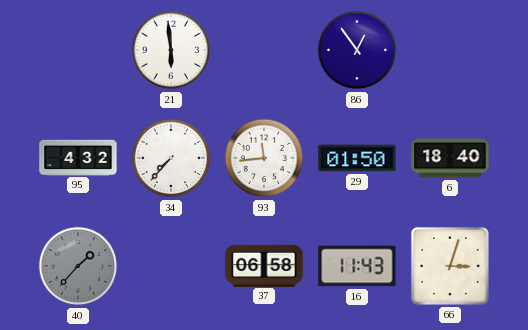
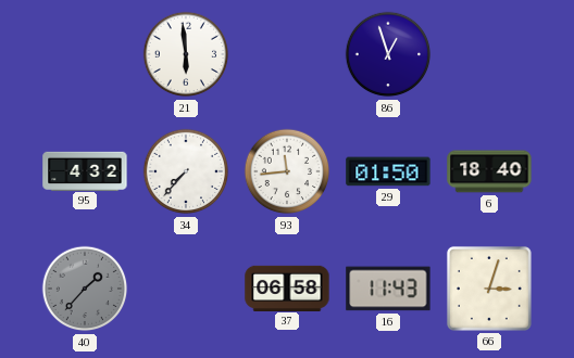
86: 12:54 -> 12:57 (388, 54)
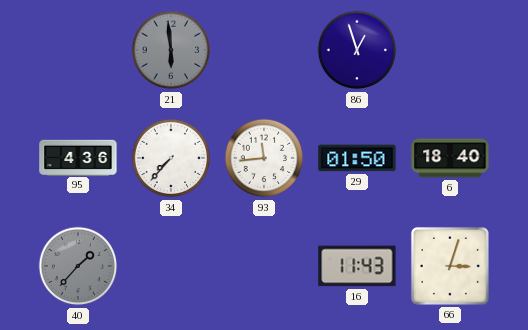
21 dial: white -> grey (171, 50)
95: 4:32 -> 4:36 (78, 157)
37: 06:58 -> none (287, 287)
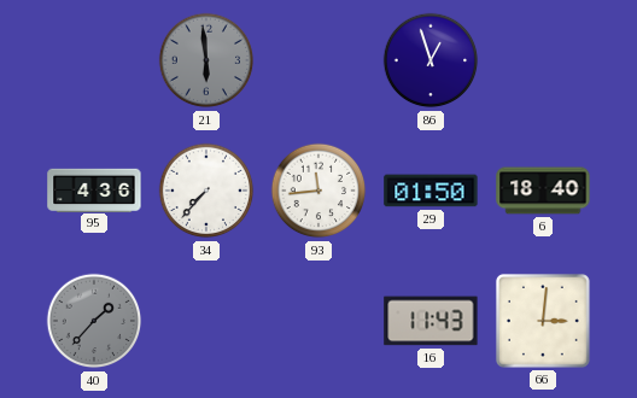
66: 3:03 -> 3:01 (543, 321)
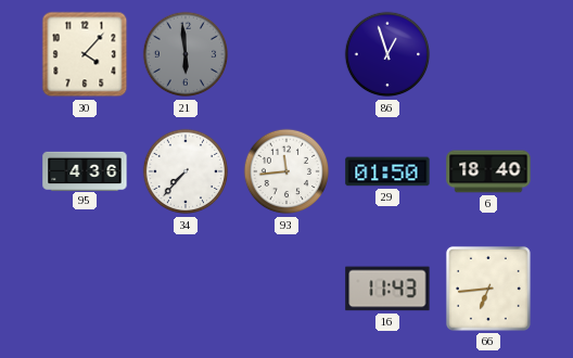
30: none -> 4:07 (85, 54)
40: 1:37 -> none (94, 321)
66: 3:01 -> 6:44 (488, 289)
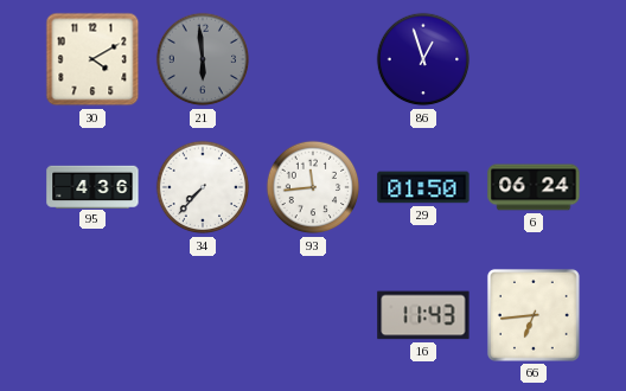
30: 4:07 -> 4:10 (92, 59)
6: 18:40 -> 06:24 (534, 187)
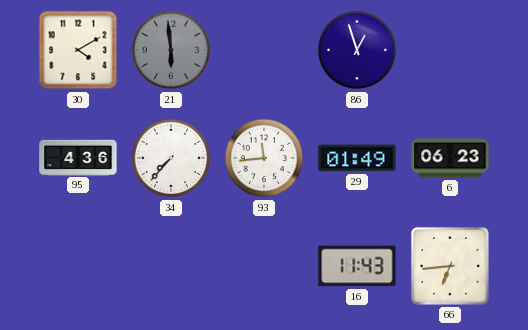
29: 01:50 -> 01:49 (357, 158)
6: 06:24 -> 06:23 (450, 158)
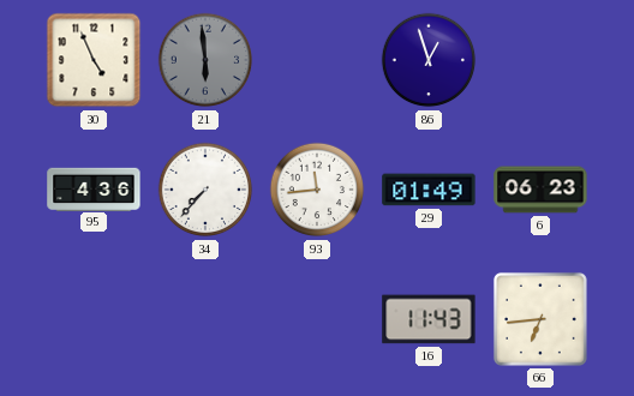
30: 4:10 -> 4:56 (94, 60)
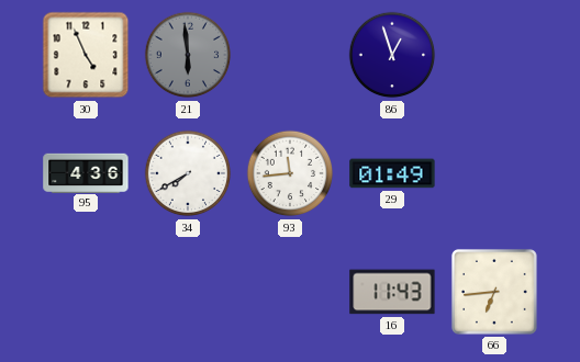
34: 7:37 -> 7:40 (188, 173)
6: 06:23 -> none (540, 190)
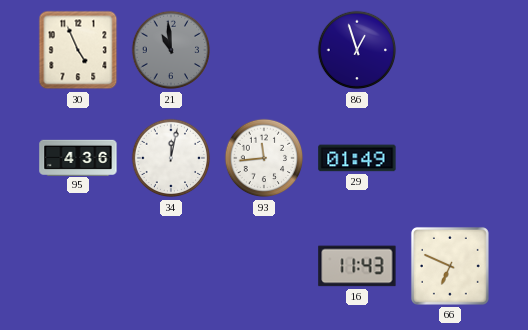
21: 5:59 -> 10:59 (171, 50)
34: 7:40 -> 12:02 (171, 158)
66: 6:44 -> 6:49 (450, 266)
